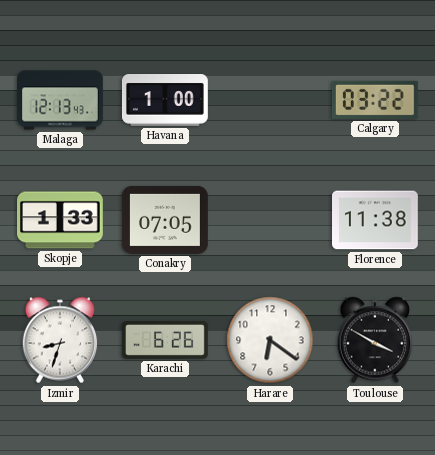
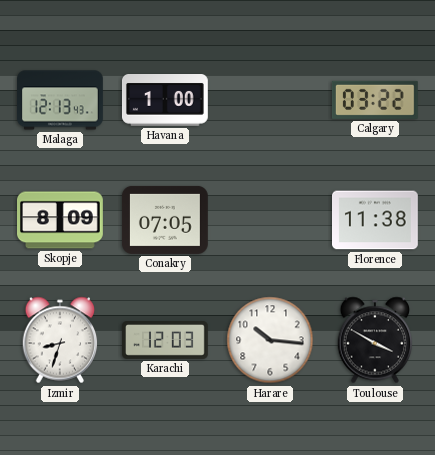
Skopje: 1:33 -> 8:09 (61, 220)
Karachi: 6:26 -> 12:03 (166, 341)
Harare: 6:21 -> 10:16 (270, 340)
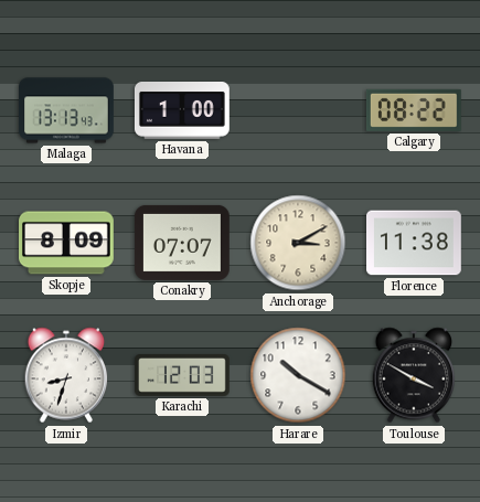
Malaga: 12:13 -> 13:13 (67, 110)
Calgary: 03:22 -> 08:22 (414, 110)
Conakry: 07:05 -> 07:07 (182, 243)
Anchorage: none -> 3:10 (298, 243)
Harare: 10:16 -> 10:20 (298, 375)
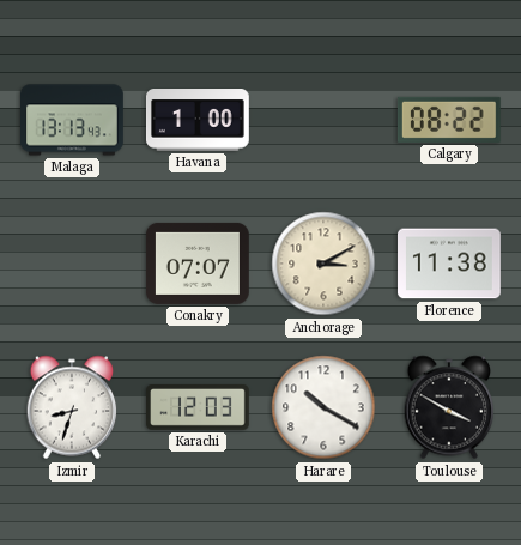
Skopje: 8:09 -> none (67, 243)
